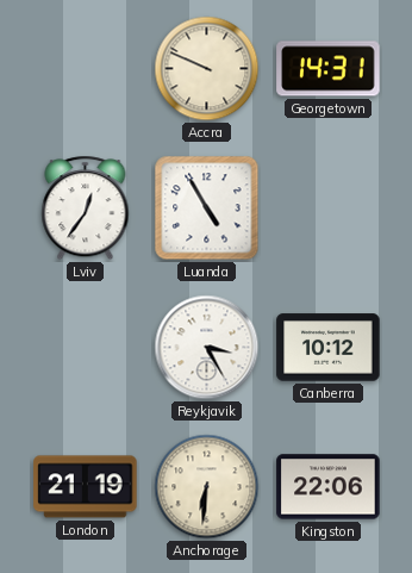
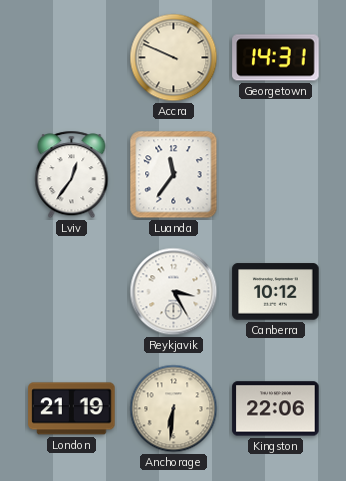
Luanda: 4:55 -> 11:36 (174, 175)
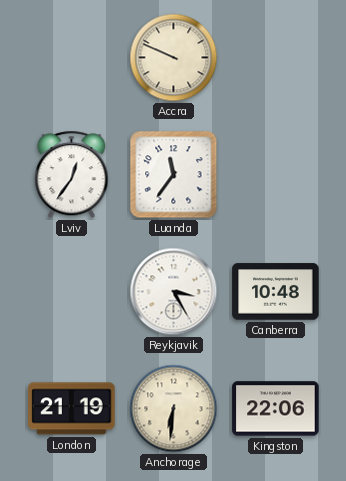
Georgetown: 14:31 -> none (276, 58)
Canberra: 10:12 -> 10:48 (276, 292)
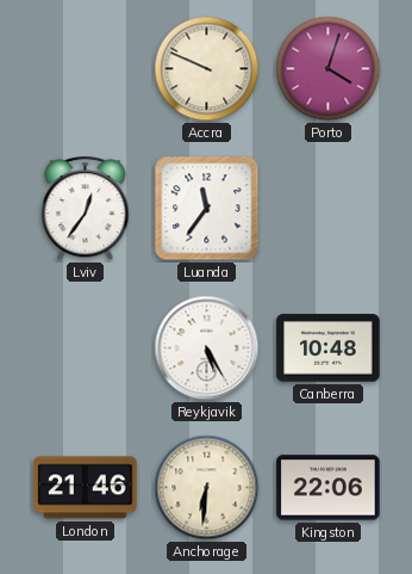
Porto: none -> 4:03 (329, 69)
Reykjavik: 3:25 -> 5:25 (207, 348)
London: 21:19 -> 21:46 (86, 488)
